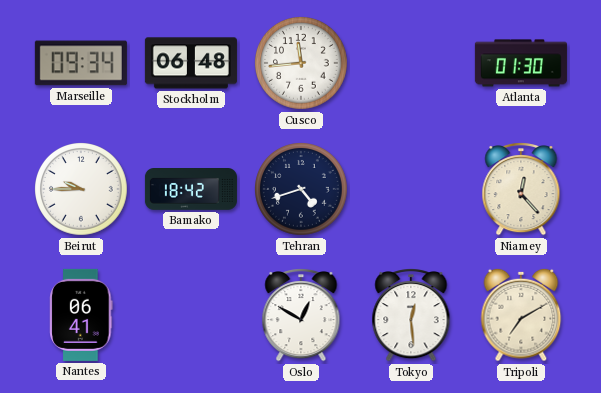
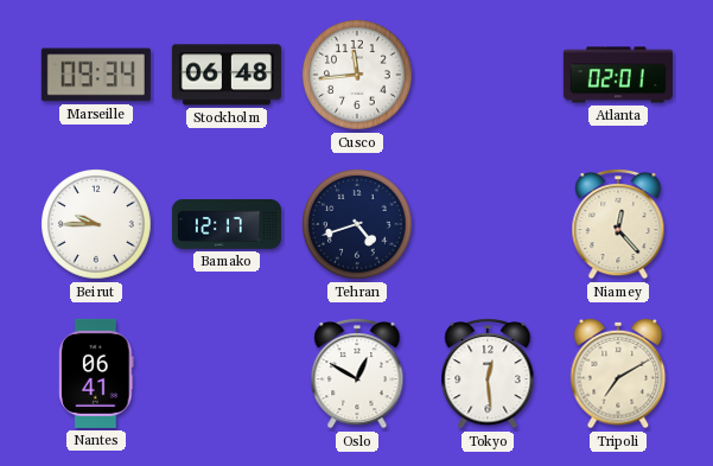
Atlanta: 01:30 -> 02:01 (618, 75)
Bamako: 18:42 -> 12:17 (227, 224)
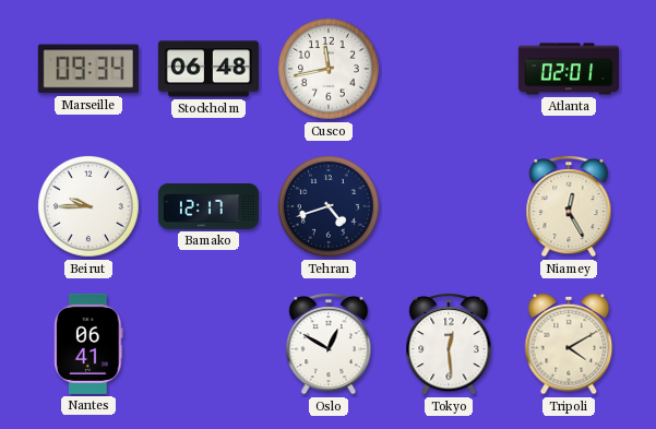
Cusco: 11:44 -> 11:43 (330, 70)
Niamey: 12:23 -> 12:25 (569, 207)
Tripoli: 7:10 -> 4:10 (569, 344)
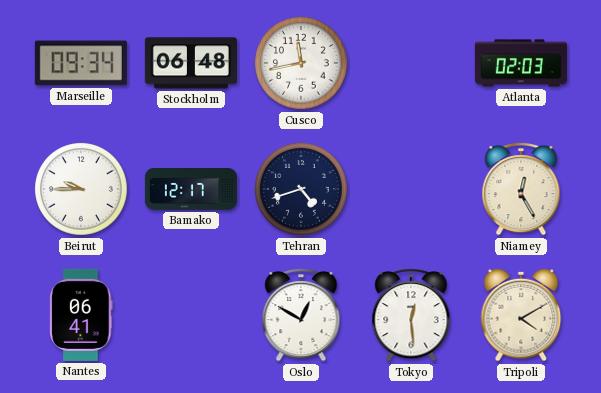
Atlanta: 02:01 -> 02:03 (521, 63)
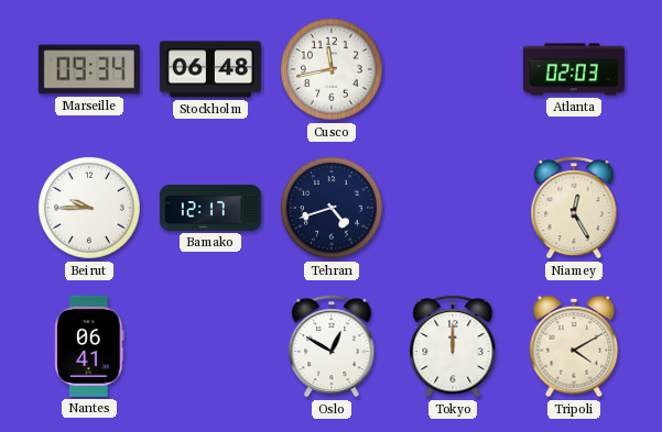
Tokyo: 12:29 -> 12:00 (453, 347)
